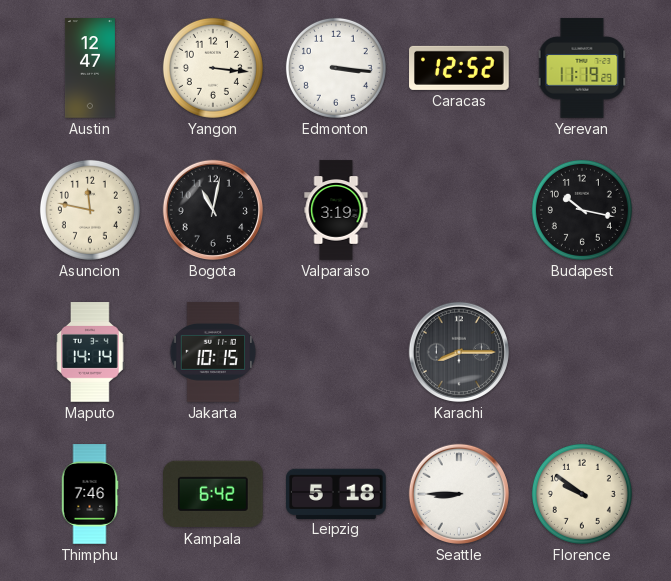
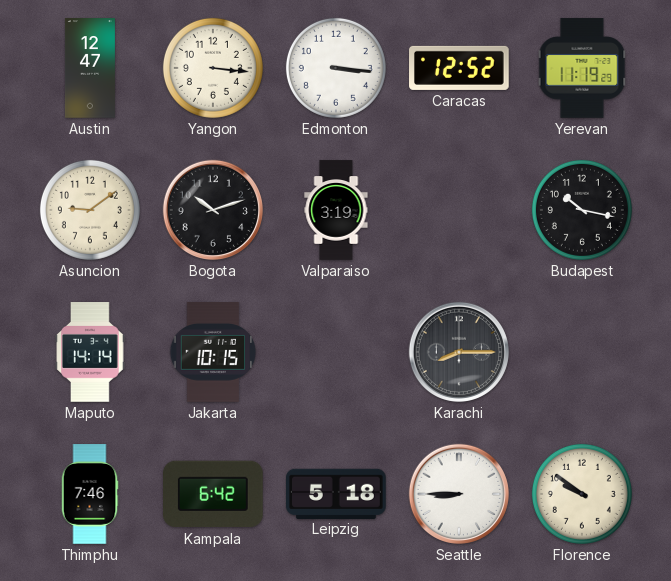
Asuncion: 11:47 -> 9:09 (90, 210)
Bogota: 11:02 -> 10:12 (212, 210)
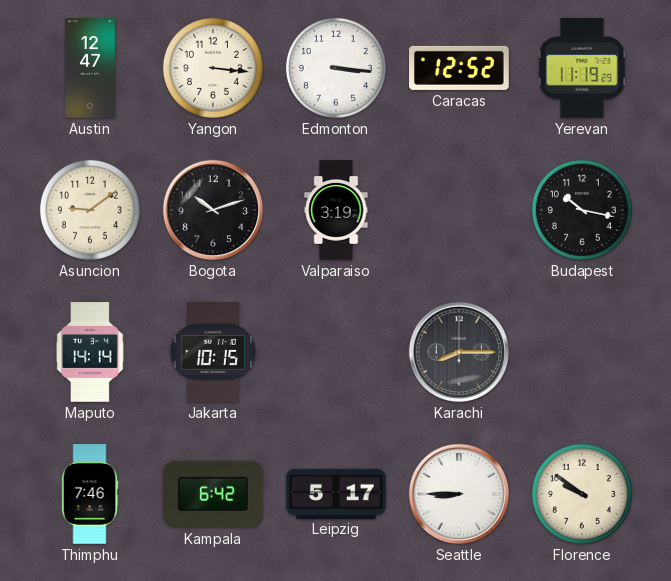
Leipzig: 5:18 -> 5:17 (337, 493)
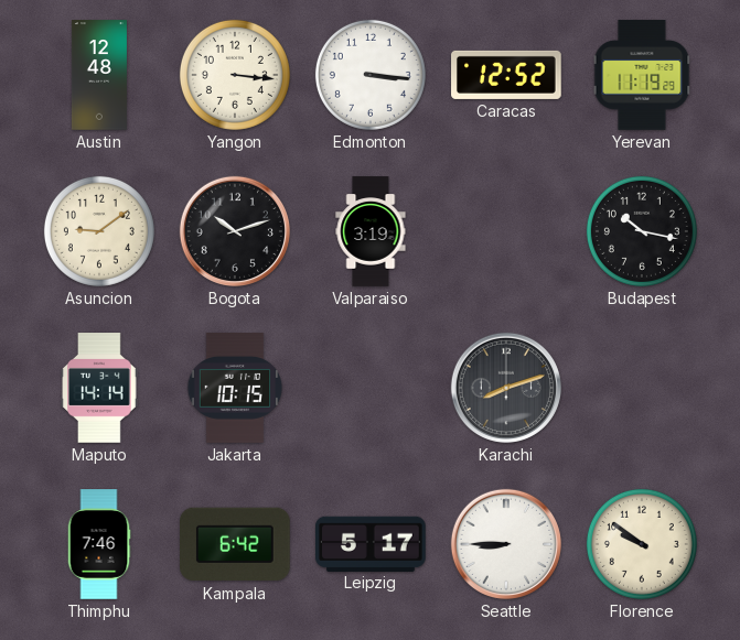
Austin: 12:47 -> 12:48 (99, 75)
Karachi: 8:15 -> 8:12 (505, 388)
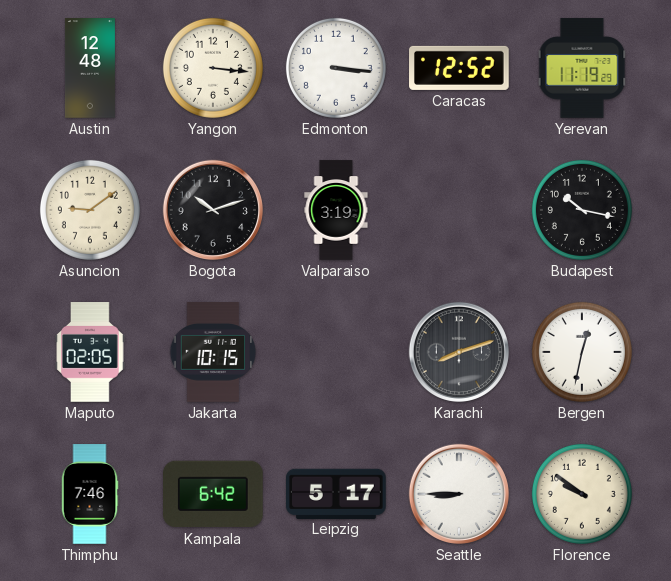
Maputo: 14:14 -> 02:05 (90, 352)
Bergen: none -> 12:32 (582, 352)
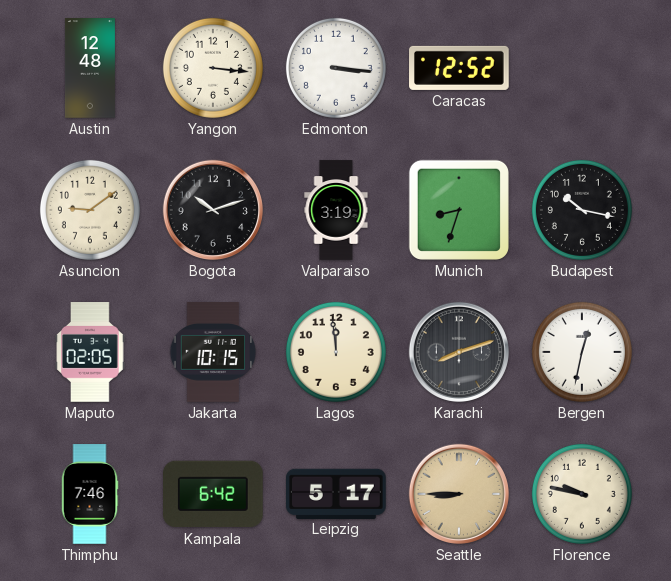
Yerevan: 11:19 -> none (582, 68)
Munich: none -> 8:33 (459, 210)
Lagos: none -> 11:59 (336, 352)
Seattle dial: white -> champagne (458, 494)
Florence: 9:51 -> 9:47 (582, 494)
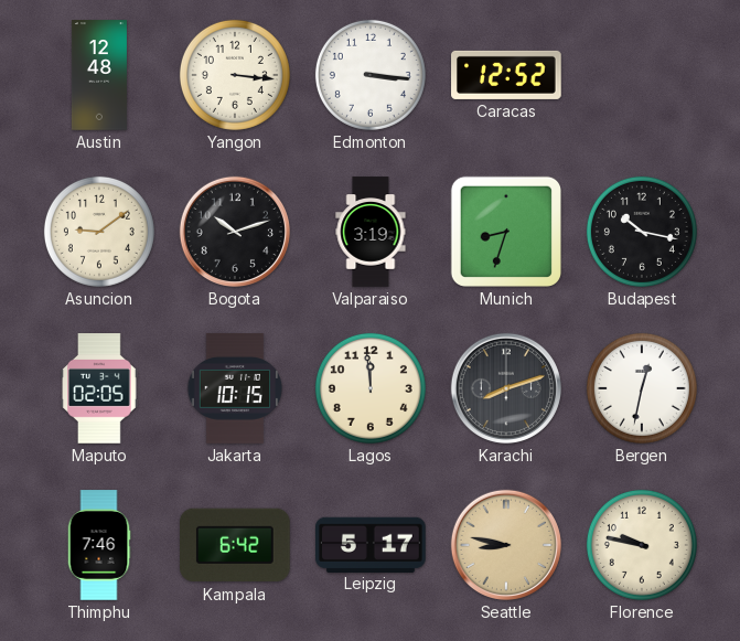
Seattle: 8:45 -> 8:47 (505, 545)
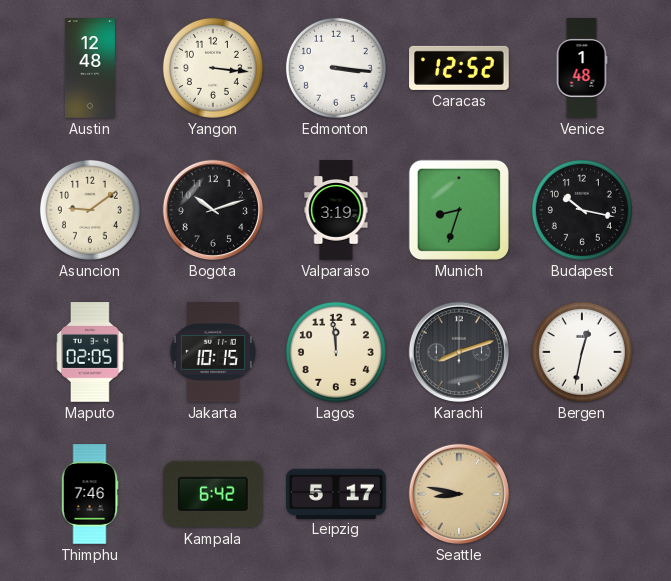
Venice: none -> 1:48 (582, 68)
Florence: 9:47 -> none (642, 545)
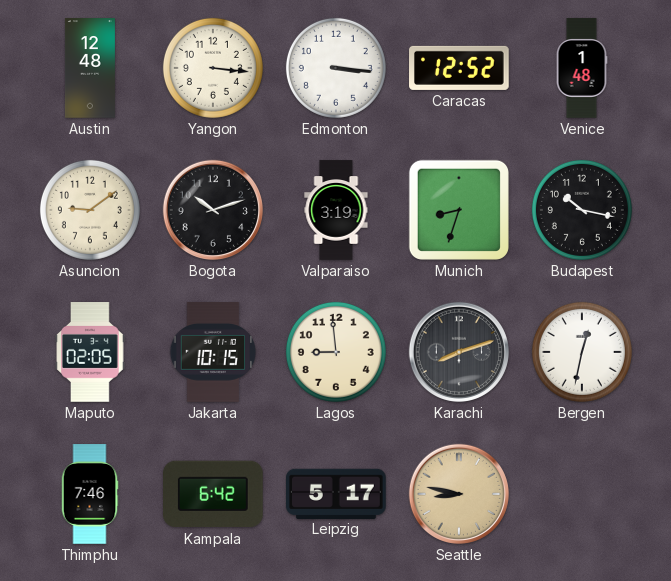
Lagos: 11:59 -> 8:59 (336, 352)
